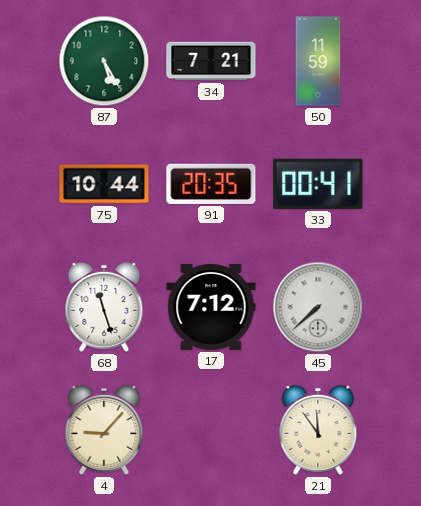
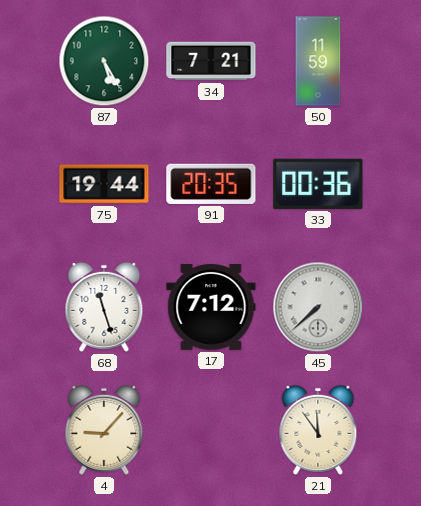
75: 10:44 -> 19:44 (104, 184)
33: 00:41 -> 00:36 (318, 184)
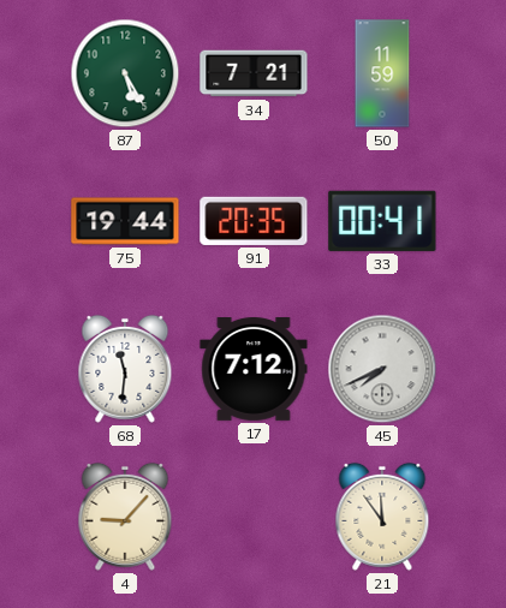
33: 00:36 -> 00:41 (382, 221)
68: 11:27 -> 11:31 (125, 369)
45: 7:38 -> 7:41 (382, 369)
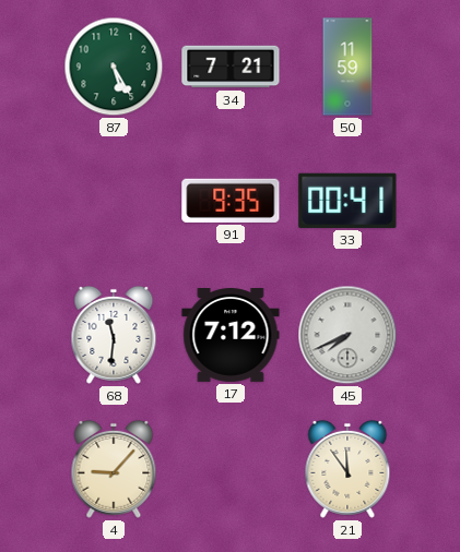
75: 19:44 -> none (125, 221)
91: 20:35 -> 9:35 (231, 201)
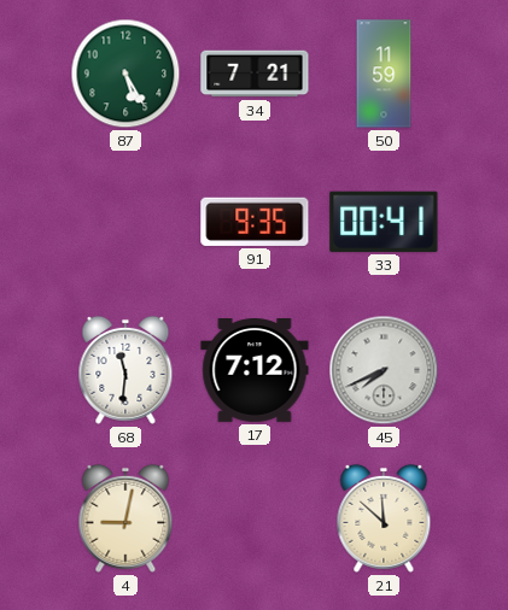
4: 9:07 -> 9:02 (125, 518)
21: 11:54 -> 11:52 (384, 518)
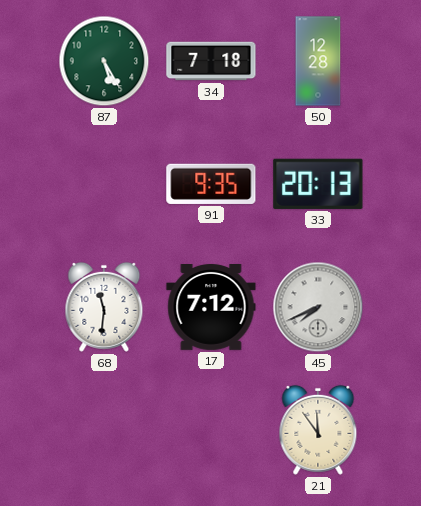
34: 7:21 -> 7:18 (211, 61)
50: 11:59 -> 12:28 (318, 61)
33: 00:41 -> 20:13 (318, 184)
4: 9:02 -> none (125, 518)
21: 11:52 -> 11:54 (318, 430)
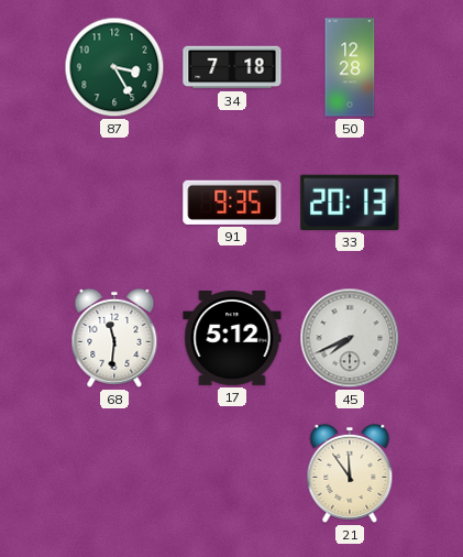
87: 5:25 -> 3:25 (114, 67)
17: 7:12 -> 5:12 (232, 339)
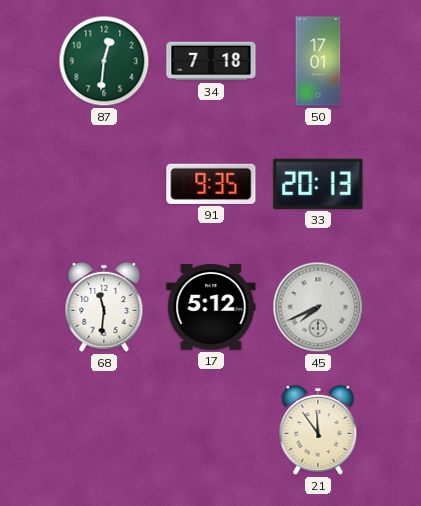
87: 3:25 -> 12:31 (104, 61)
50: 12:28 -> 17:01 (318, 61)
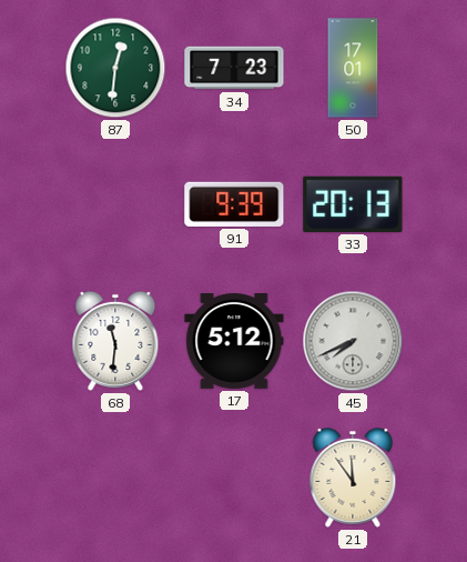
34: 7:18 -> 7:23 (234, 68)
91: 9:35 -> 9:39 (234, 204)
